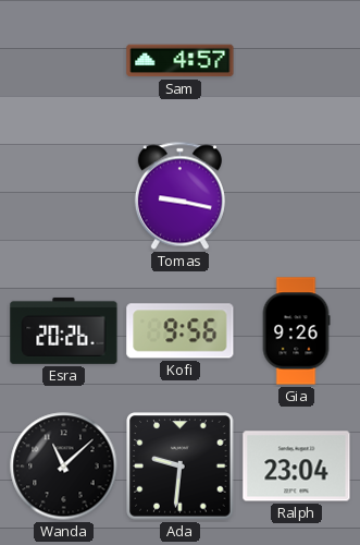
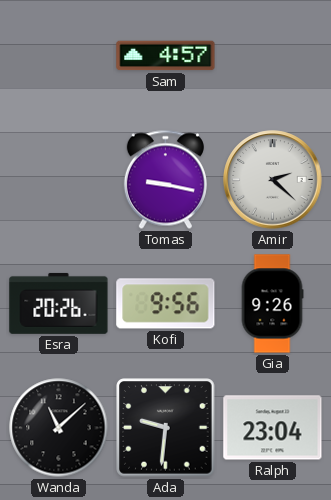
Amir: none -> 2:22 (273, 180)
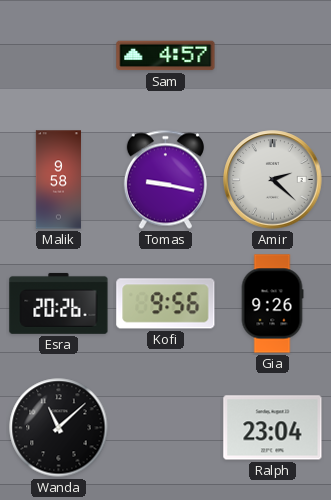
Malik: none -> 9:58 (58, 180)
Ada: 9:31 -> none (166, 428)
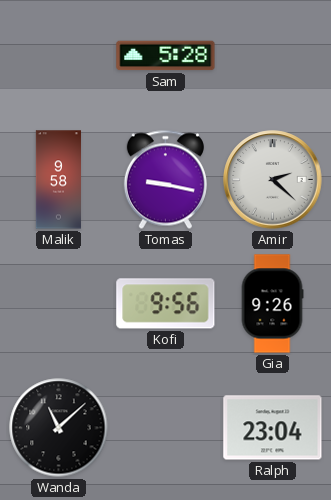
Sam: 4:57 -> 5:28 (166, 56)
Esra: 20:26 -> none (59, 303)
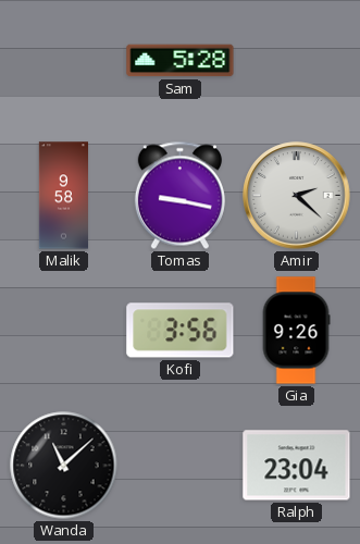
Kofi: 9:56 -> 3:56 (181, 331)
